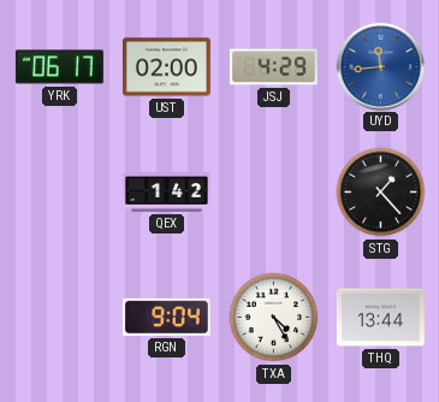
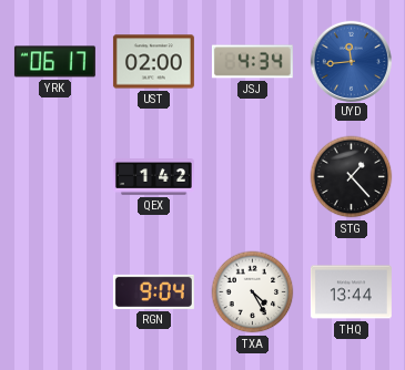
JSJ: 4:29 -> 4:34 (252, 62)
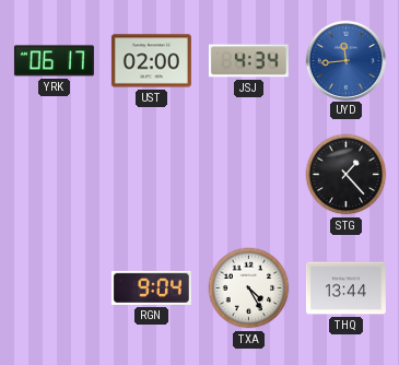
QEX: 1:42 -> none (153, 177)
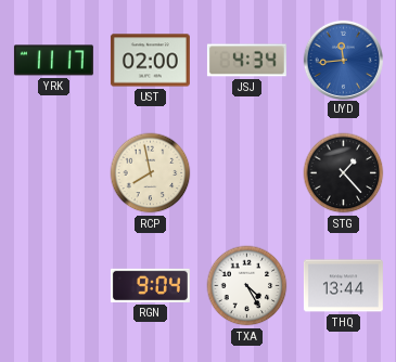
YRK: 06:17 -> 11:17 (53, 61)
RCP: none -> 7:58 (151, 173)
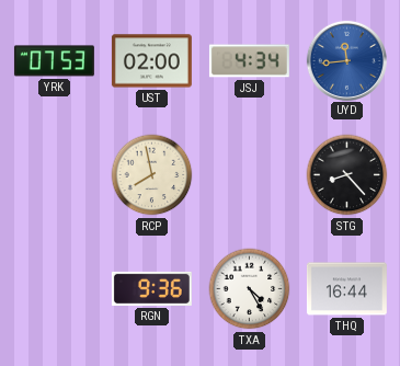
YRK: 11:17 -> 07:53 (54, 61)
STG: 1:23 -> 8:23 (347, 175)
RGN: 9:04 -> 9:36 (151, 288)
THQ: 13:44 -> 16:44 (346, 289)
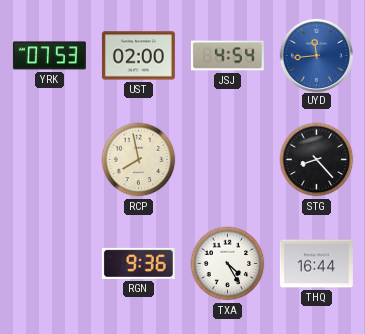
JSJ: 4:34 -> 4:54 (227, 56)
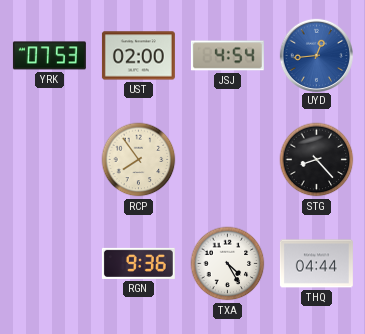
UYD: 11:44 -> 12:44 (316, 55)
RCP: 7:58 -> 7:54 (139, 160)
THQ: 16:44 -> 04:44 (316, 264)
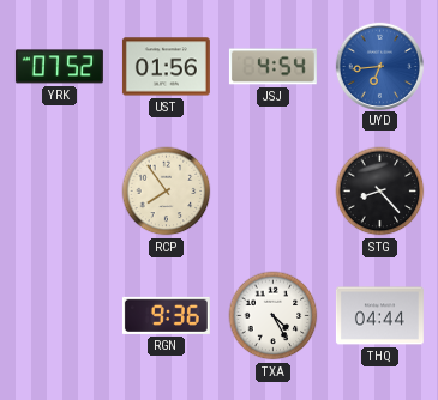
YRK: 07:53 -> 07:52 (59, 67)
UST: 02:00 -> 01:56 (166, 67)
UYD: 12:44 -> 6:44 (379, 66)
